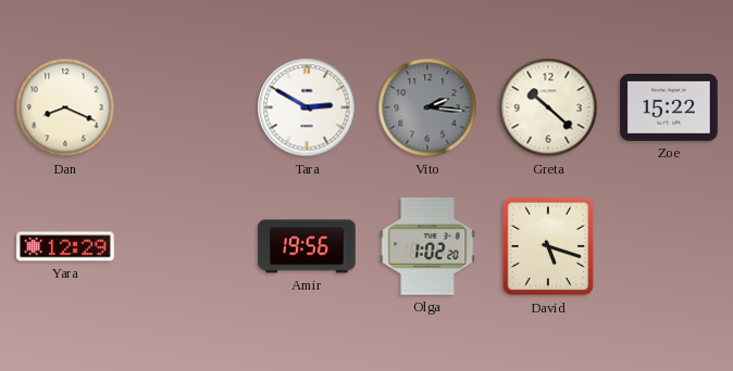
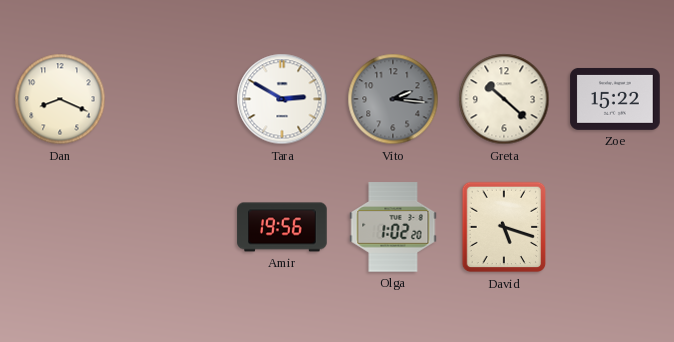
Yara: 12:29 -> none (65, 246)
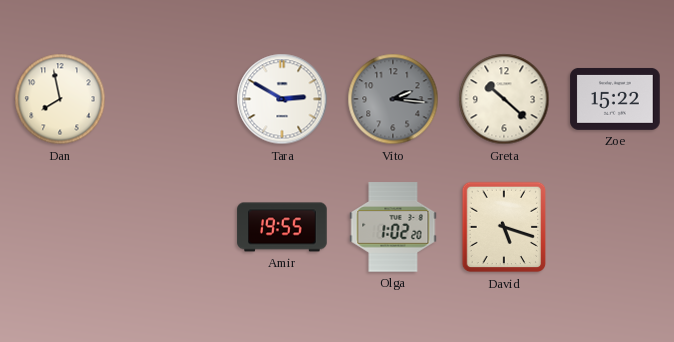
Dan: 8:19 -> 7:58 (60, 99)
Amir: 19:56 -> 19:55 (282, 227)
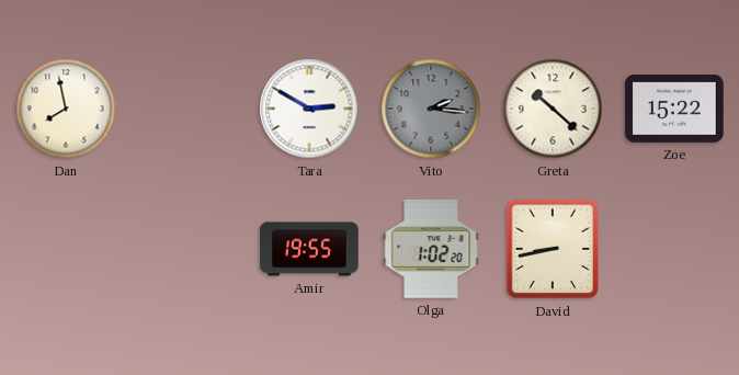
David: 5:18 -> 8:43 (553, 249)
